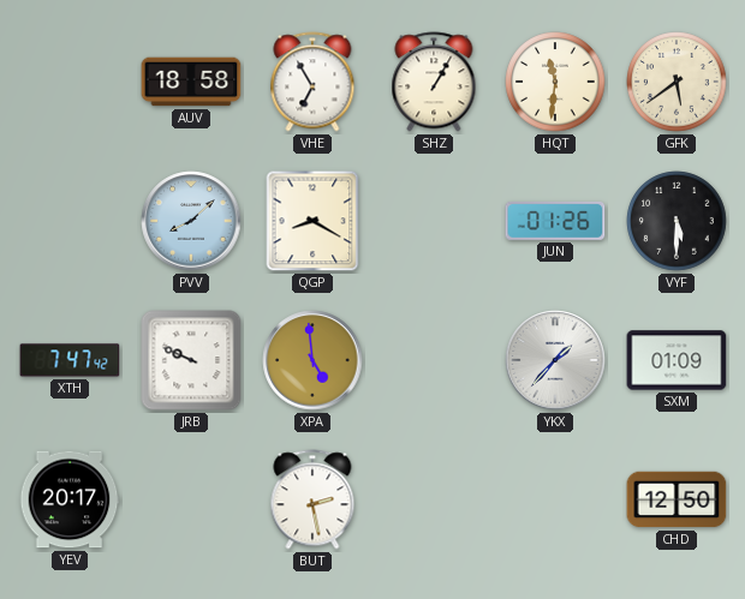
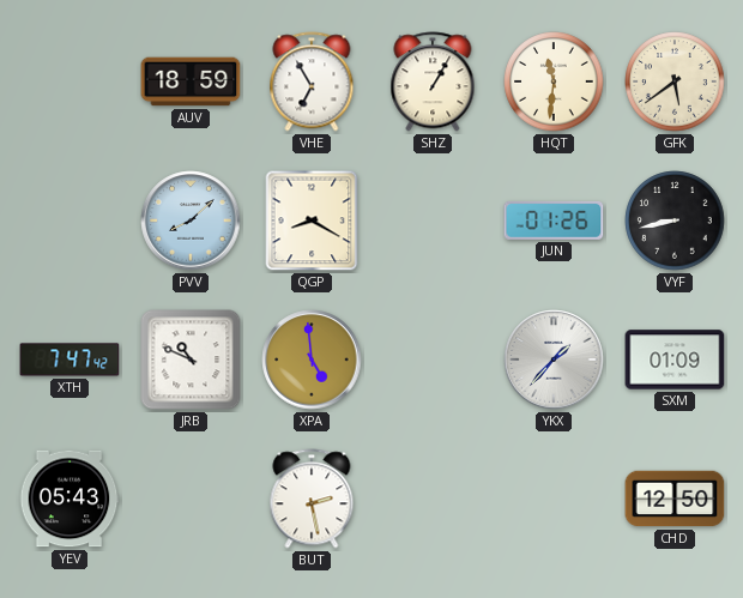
AUV: 18:58 -> 18:59 (191, 81)
VYF: 5:30 -> 8:43 (675, 221)
JRB: 9:49 -> 10:49 (191, 360)
YEV: 20:17 -> 05:43 (70, 499)
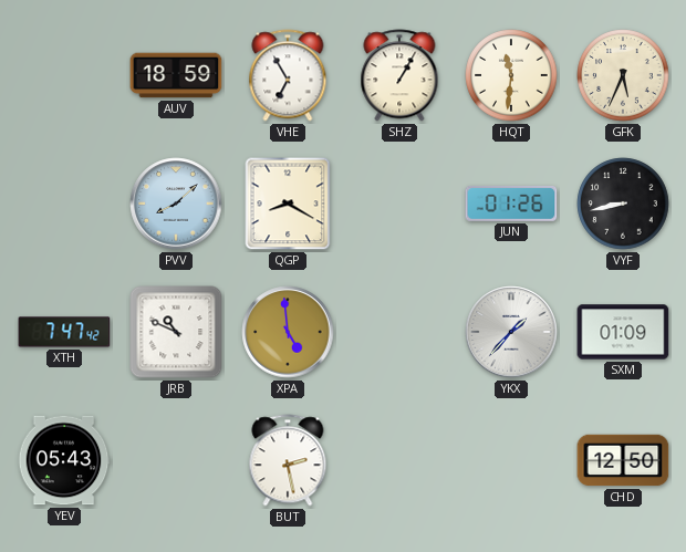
GFK: 5:39 -> 5:34 (623, 75)
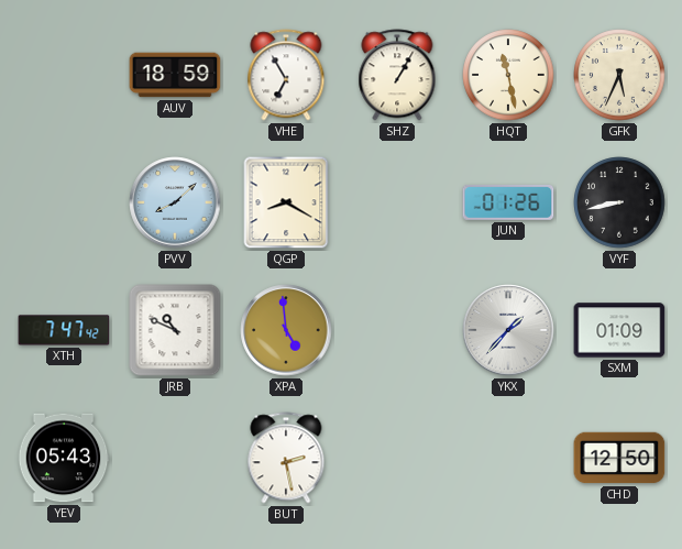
HQT: 11:31 -> 11:28 (508, 75)
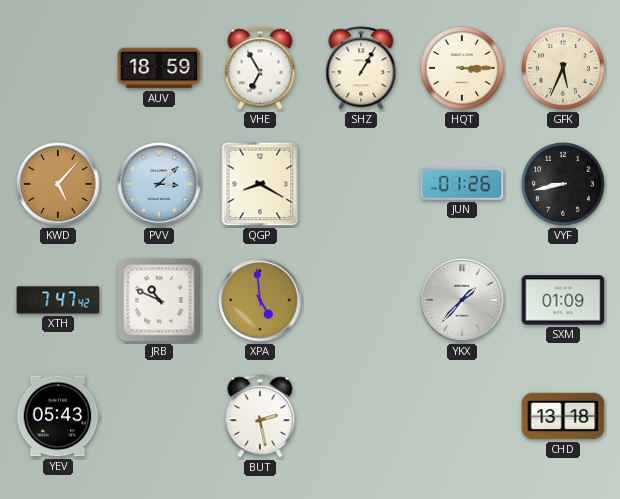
HQT: 11:28 -> 3:15 (462, 68)
KWD: none -> 5:07 (58, 184)
PVV: 8:08 -> 3:08 (159, 184)
CHD: 12:50 -> 13:18 (563, 416)
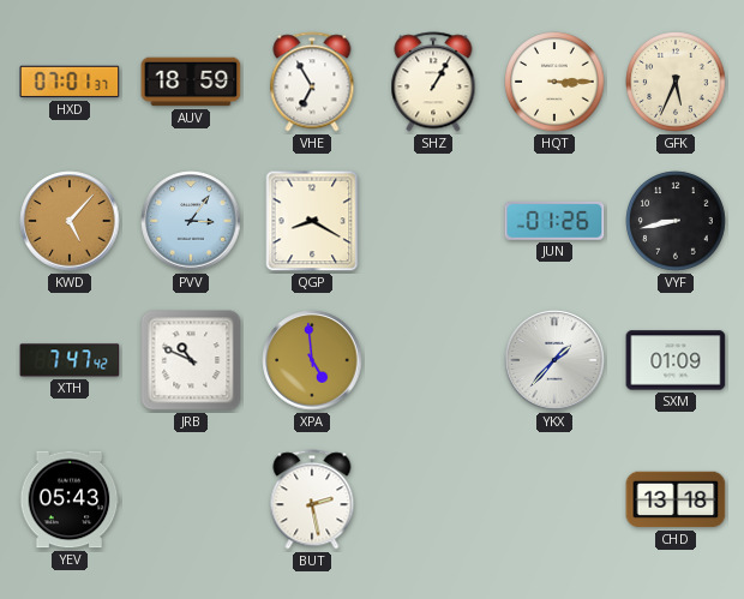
HXD: none -> 07:01 (70, 82)
PVV: 3:08 -> 3:06 (191, 221)
